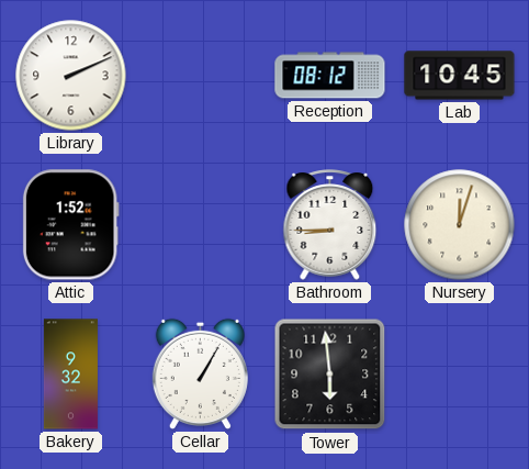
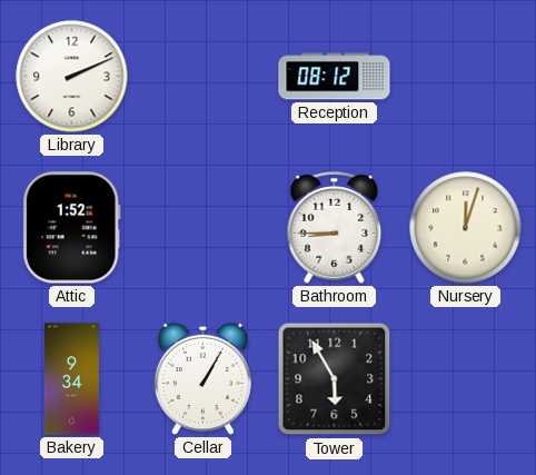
Lab: 10:45 -> none (460, 76)
Bakery: 9:32 -> 9:34 (71, 379)
Tower: 5:59 -> 5:55 (335, 379)
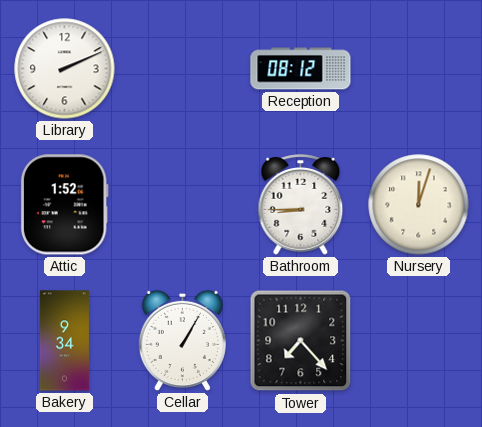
Tower: 5:55 -> 7:23 (301, 341)
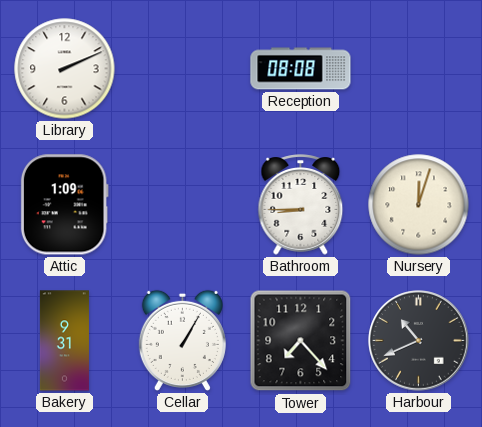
Reception: 08:12 -> 08:08 (301, 69)
Attic: 1:52 -> 1:09 (64, 205)
Bakery: 9:34 -> 9:31 (64, 341)
Harbour: none -> 10:41 (419, 341)
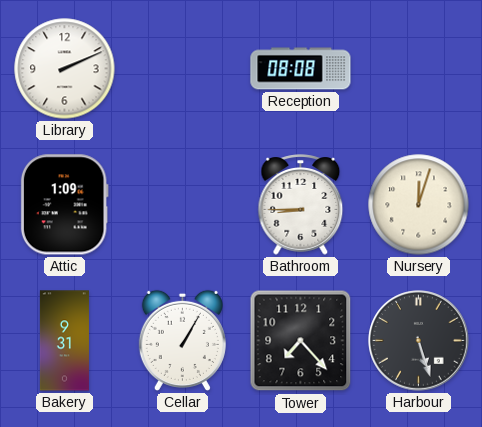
Harbour: 10:41 -> 5:27 (419, 341)
